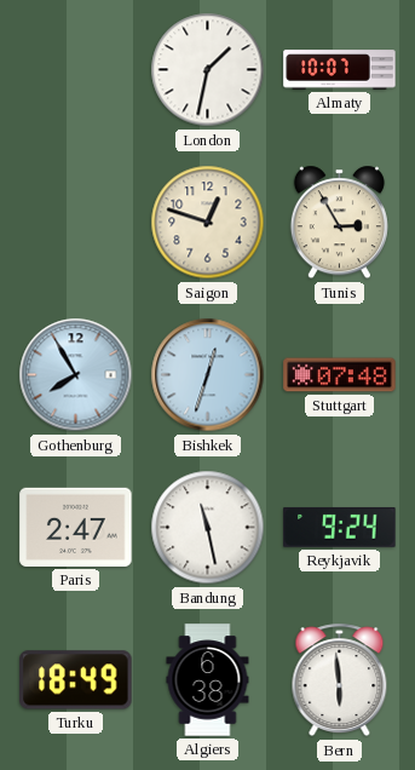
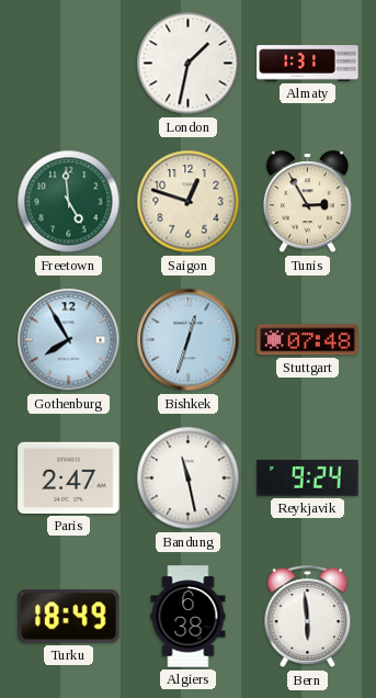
Almaty: 10:07 -> 1:31 (308, 64)
Freetown: none -> 4:59 (69, 202)
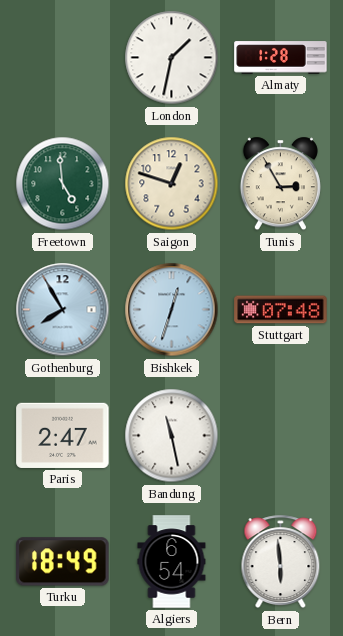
Almaty: 1:31 -> 1:28 (281, 58)
Reykjavik: 9:24 -> none (308, 477)
Algiers: 6:38 -> 6:54 (172, 562)
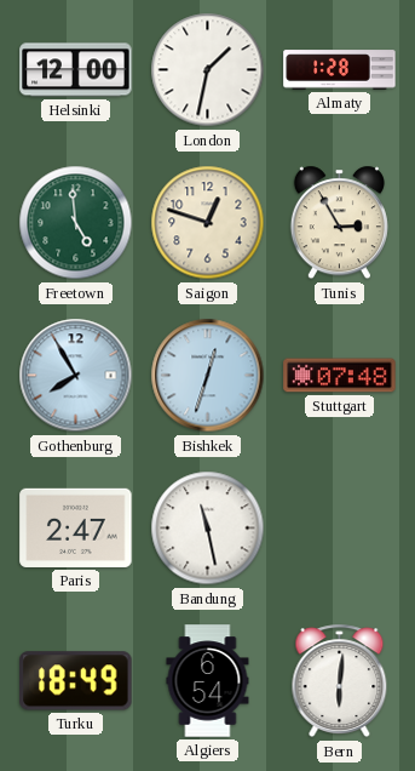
Helsinki: none -> 12:00 (76, 70)
Bern: 5:59 -> 6:01 (340, 681)
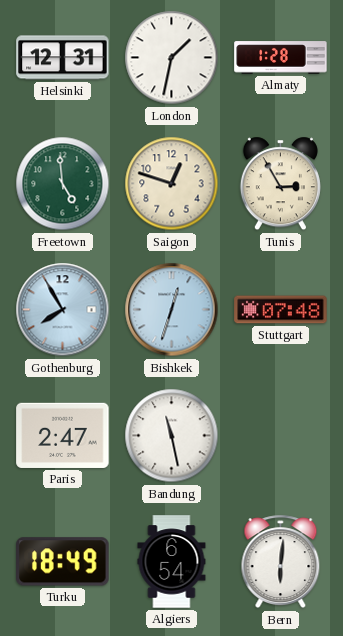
Helsinki: 12:00 -> 12:31 (63, 58)
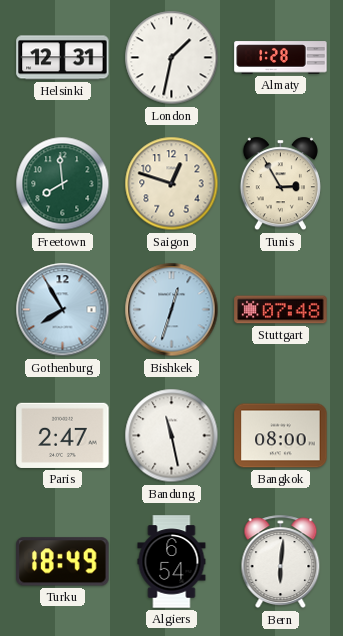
Freetown: 4:59 -> 7:59 (63, 184)
Bangkok: none -> 08:00 (281, 436)
